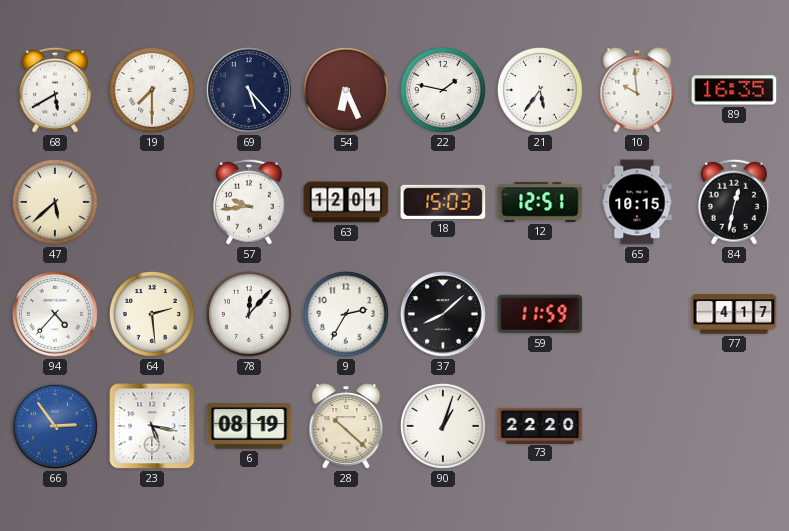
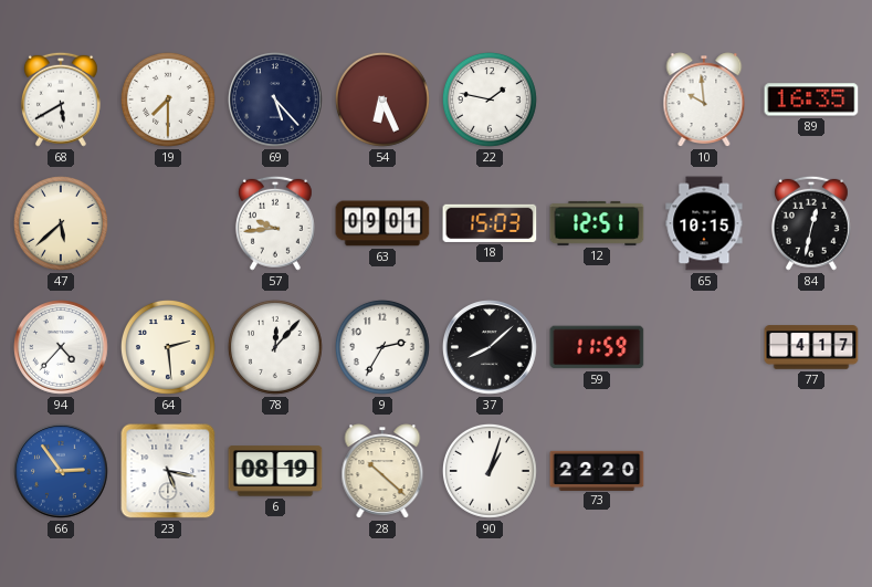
21: 5:36 -> none (540, 90)
63: 12:01 -> 09:01 (382, 223)
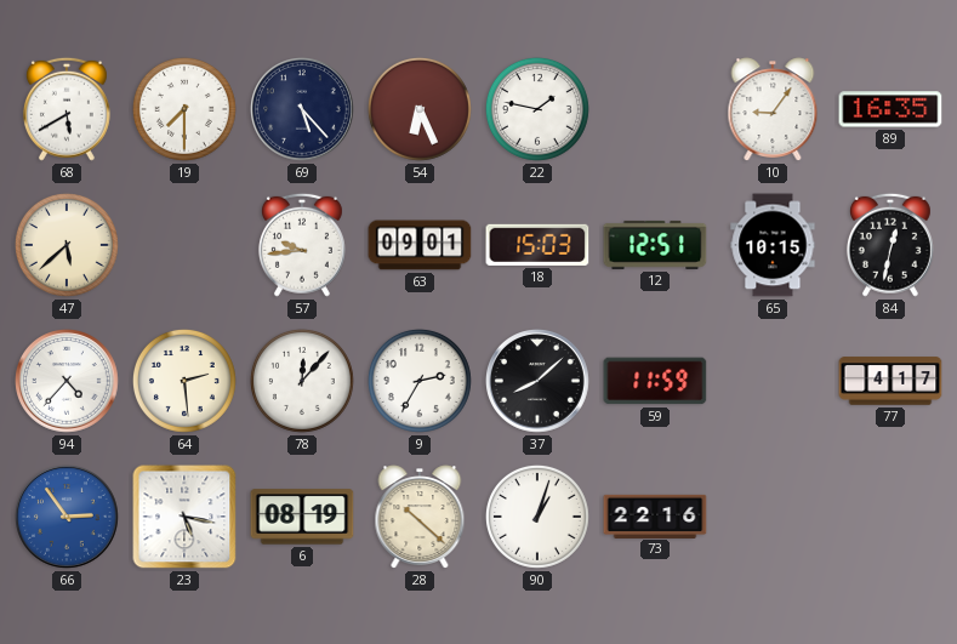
10: 9:59 -> 9:06 (773, 109)
73: 22:20 -> 22:16 (655, 515)
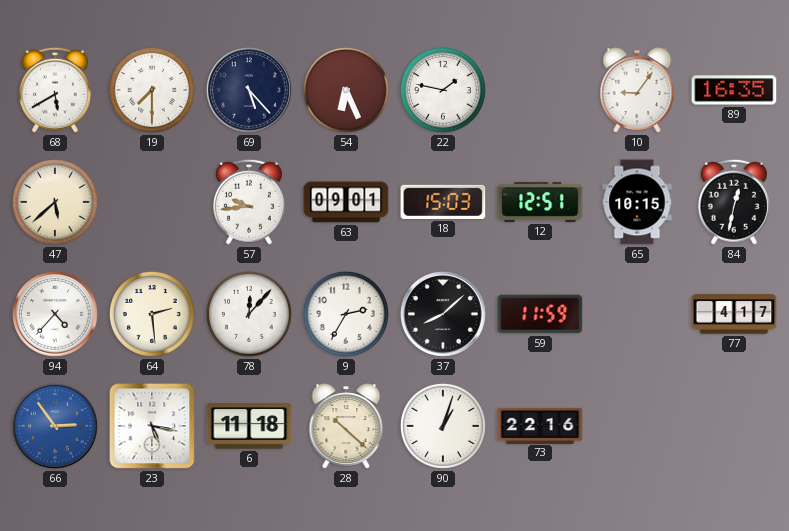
6: 08:19 -> 11:18 (249, 426)
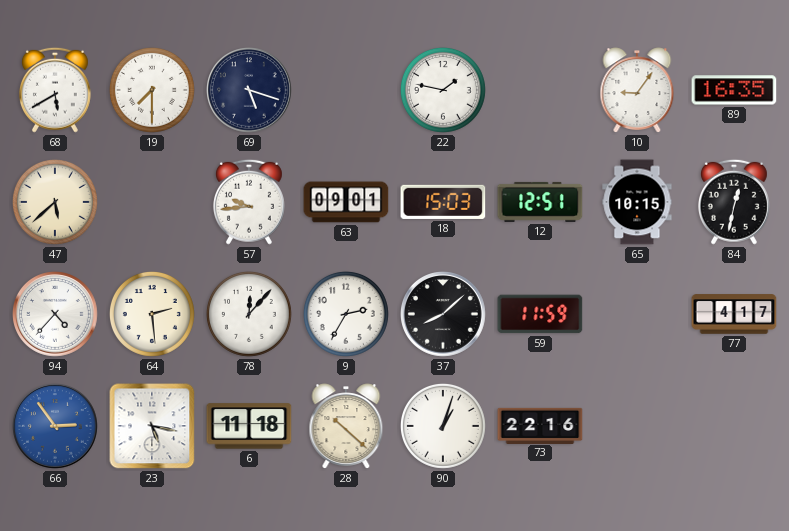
69: 5:23 -> 5:18 (250, 91)
54: 6:26 -> none (346, 90)
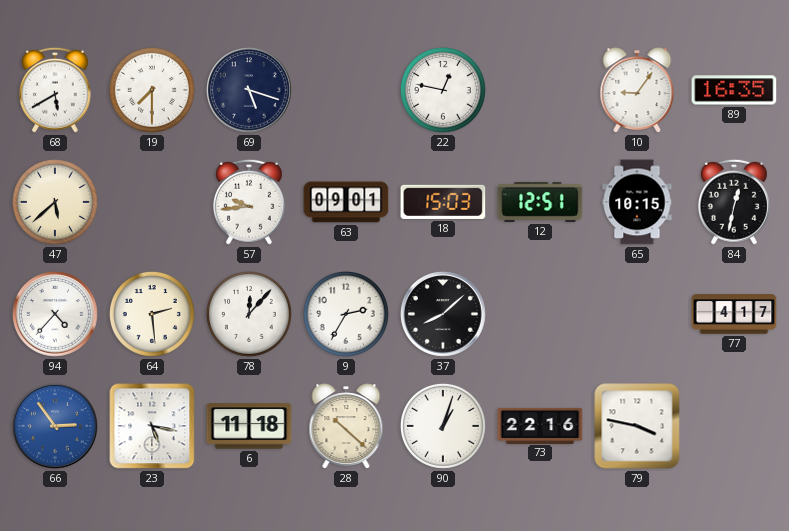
22: 1:47 -> 12:47 (443, 90)
59: 11:59 -> none (540, 314)
79: none -> 3:47 (637, 426)
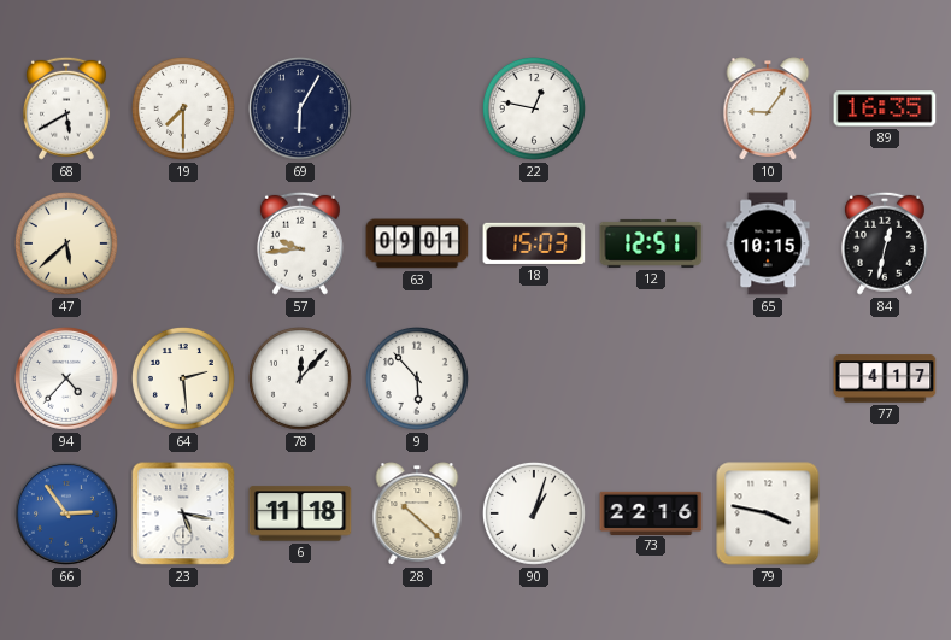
69: 5:18 -> 6:05 (301, 110)
9: 2:35 -> 5:53 (417, 378)
37: 8:08 -> none (444, 315)
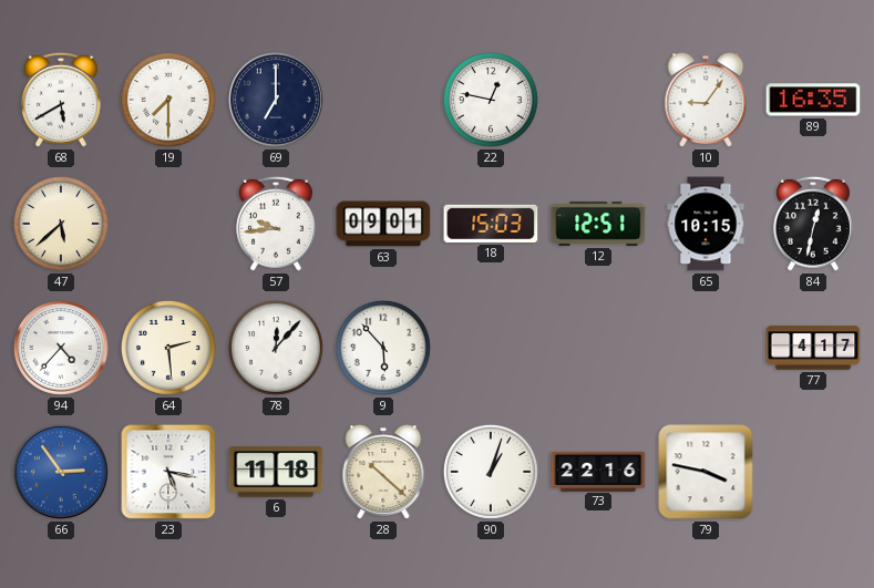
69: 6:05 -> 7:00 (277, 101)
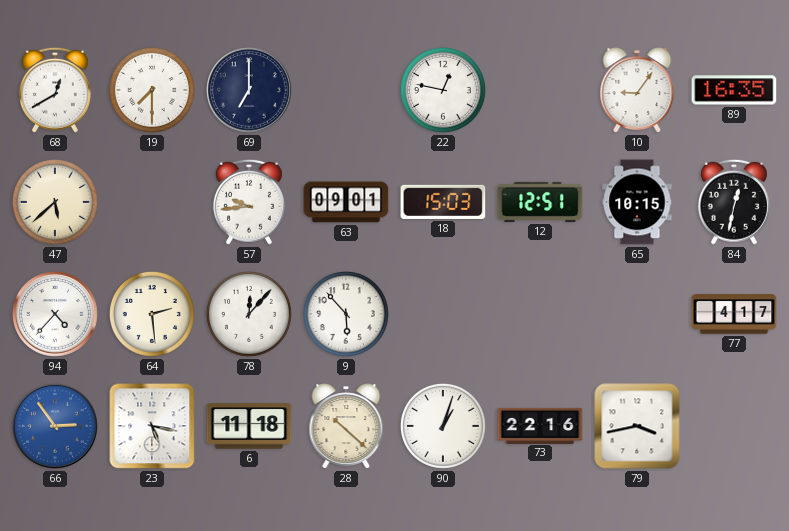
68: 5:40 -> 12:40 (55, 90)
79: 3:47 -> 3:43 (637, 426)
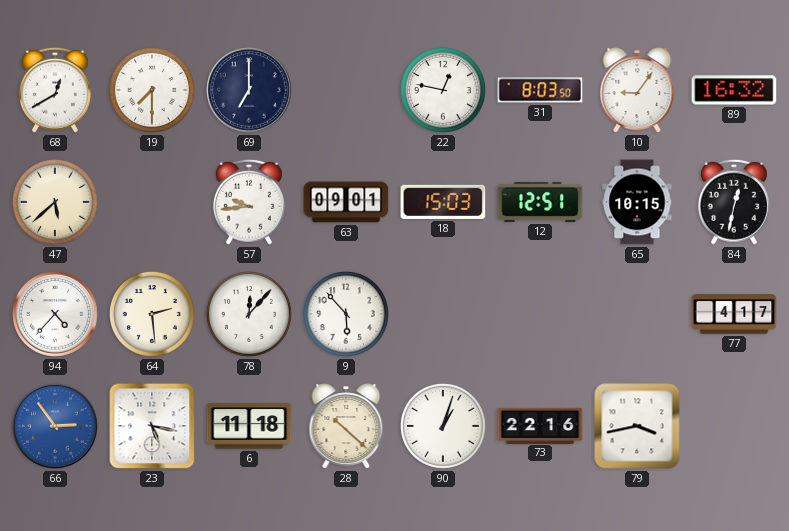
31: none -> 8:03 (540, 90)
89: 16:35 -> 16:32 (734, 90)
